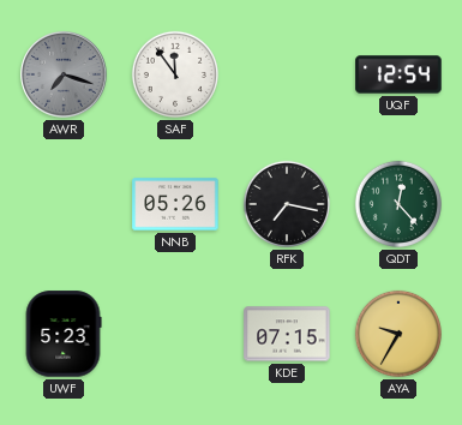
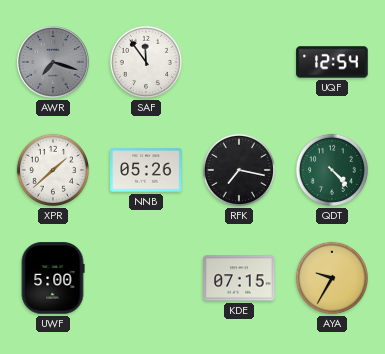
XPR: none -> 1:38 (53, 170)
QDT: 12:23 -> 4:23 (332, 170)
UWF: 5:23 -> 5:00 (53, 278)
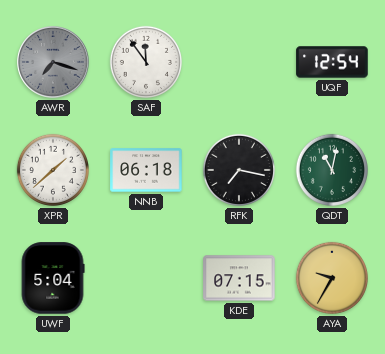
NNB: 05:26 -> 06:18 (146, 170)
QDT: 4:23 -> 11:02 (332, 170)
UWF: 5:00 -> 5:04 (53, 278)
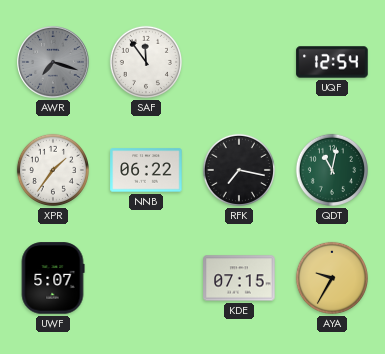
XPR: 1:38 -> 1:36 (53, 170)
NNB: 06:18 -> 06:22 (146, 170)
UWF: 5:04 -> 5:07 (53, 278)
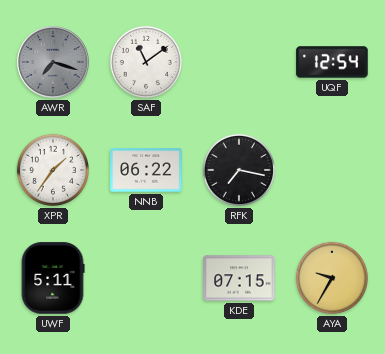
SAF: 11:54 -> 11:09 (146, 62)
QDT: 11:02 -> none (332, 170)
UWF: 5:07 -> 5:11 (53, 278)
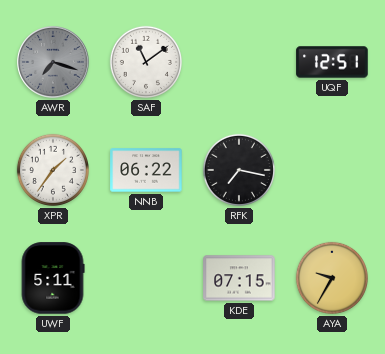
UQF: 12:54 -> 12:51 (332, 62)
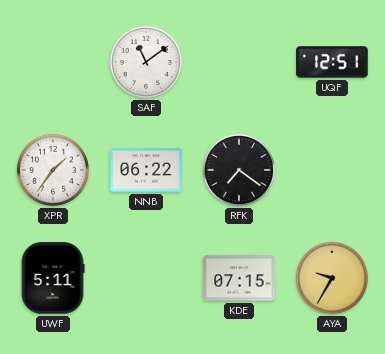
AWR: 7:18 -> none (53, 62)
RFK: 7:17 -> 7:21 (239, 170)
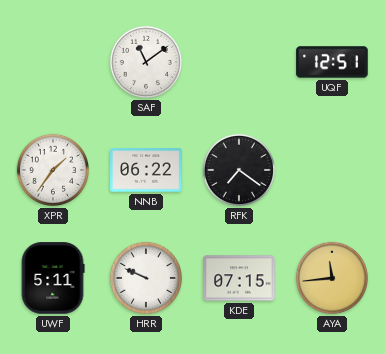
HRR: none -> 9:49 (146, 278)
AYA: 9:35 -> 11:44 (332, 278)
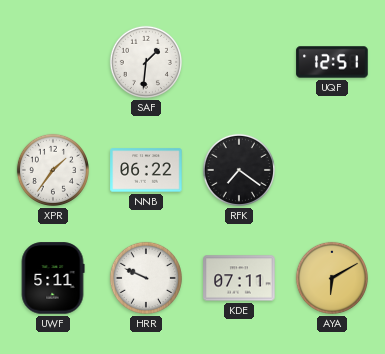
SAF: 11:09 -> 1:31 (146, 62)
KDE: 07:15 -> 07:11 (239, 278)
AYA: 11:44 -> 6:10 (332, 278)
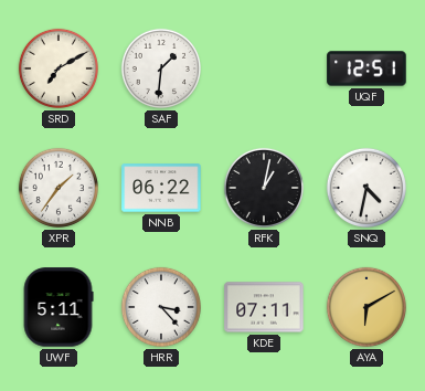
SRD: none -> 7:10 (59, 68)
RFK: 7:21 -> 1:02 (264, 188)
SNQ: none -> 4:32 (366, 188)
HRR: 9:49 -> 3:23 (161, 307)
